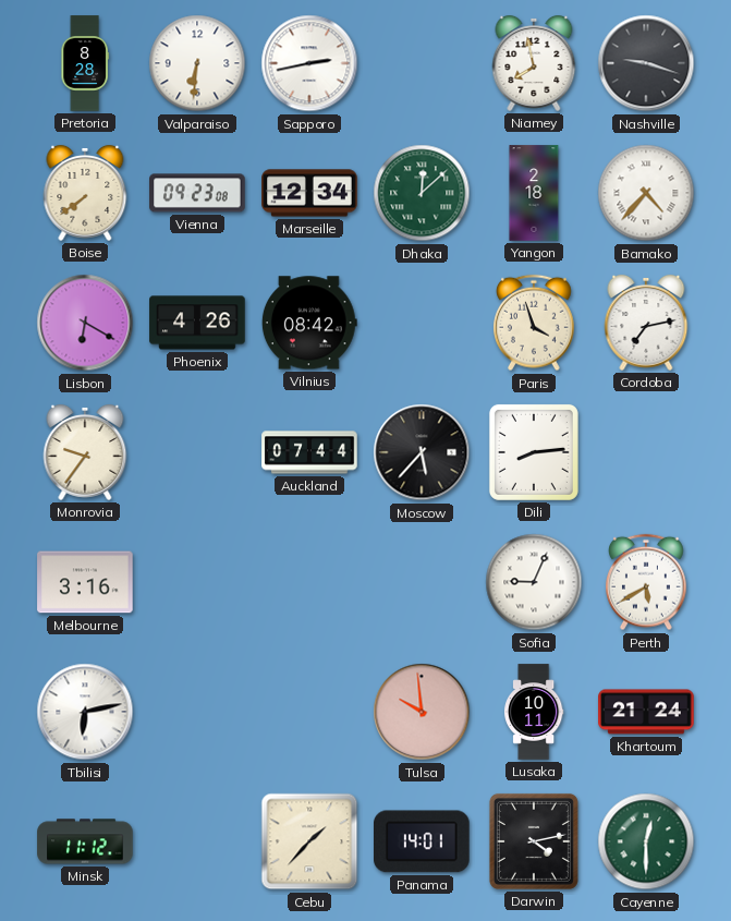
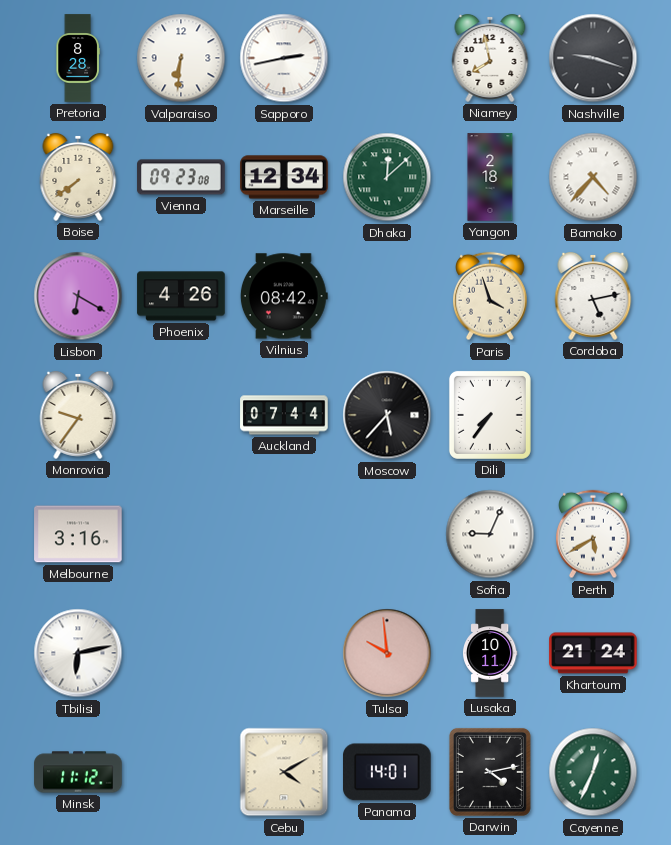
Cordoba: 7:13 -> 5:13 (593, 296)
Dili: 8:14 -> 7:36 (490, 415)
Cebu: 1:37 -> 4:10 (284, 772)
Cayenne: 12:30 -> 12:34 (593, 772)
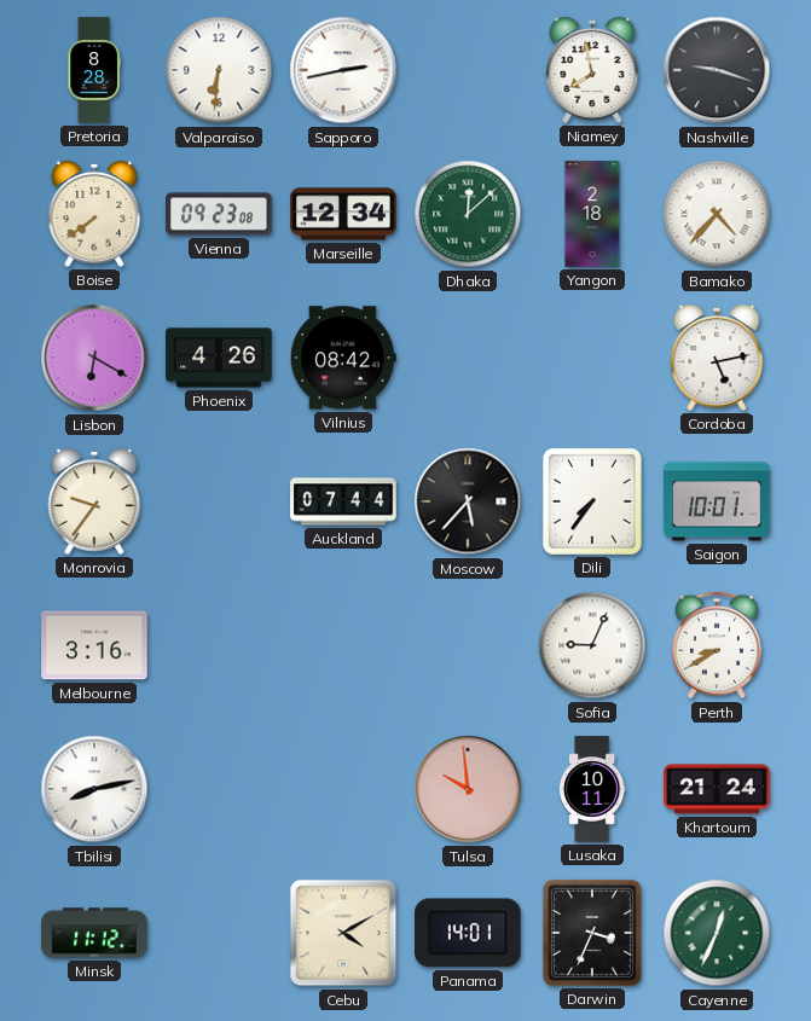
Paris: 3:57 -> none (491, 296)
Saigon: none -> 10:01 (717, 501)
Perth: 5:40 -> 8:40 (718, 645)
Tbilisi: 6:13 -> 8:13 (94, 789)
Darwin: 4:13 -> 3:34 (592, 933)
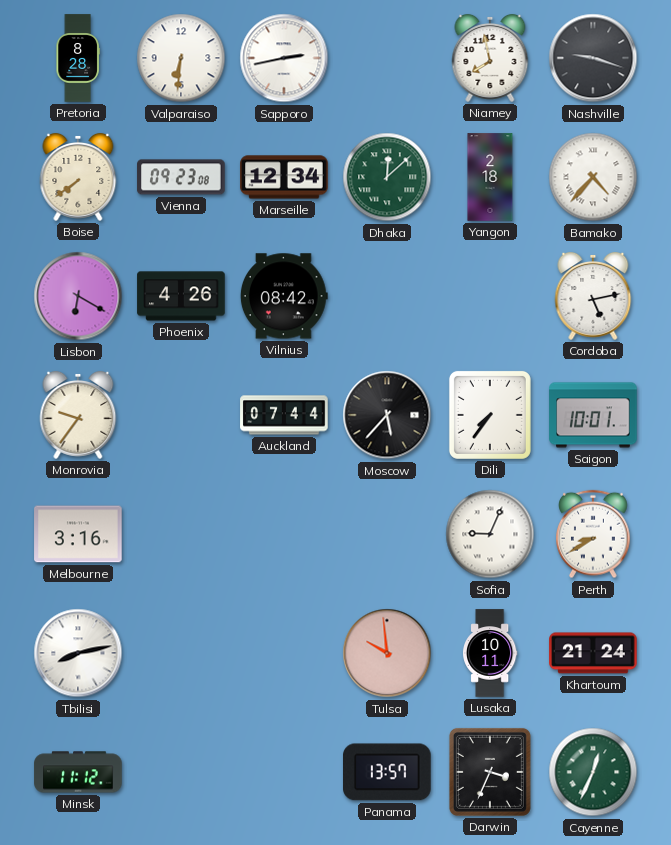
Cebu: 4:10 -> none (343, 933)
Panama: 14:01 -> 13:57 (387, 772)
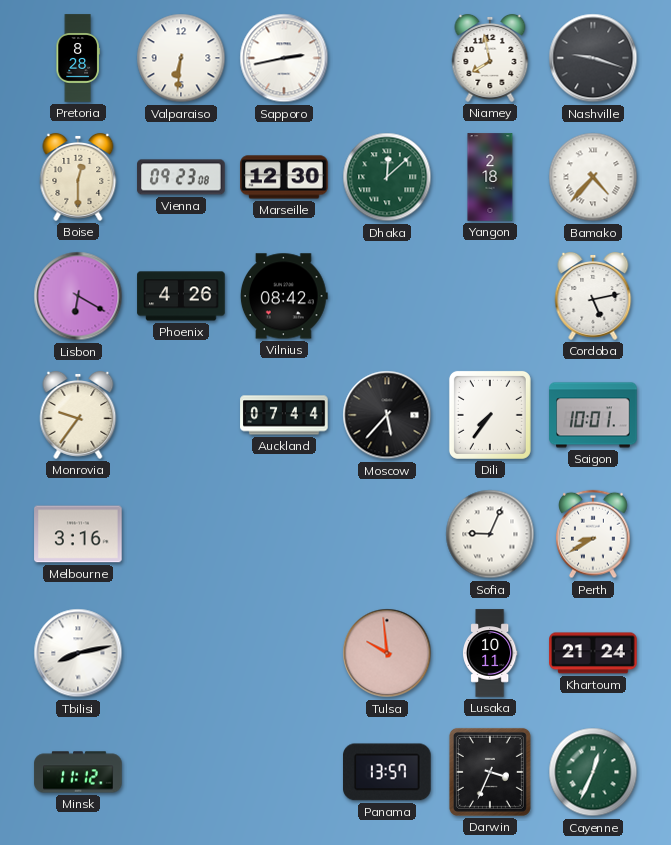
Boise: 7:39 -> 12:30 (78, 177)
Marseille: 12:34 -> 12:30 (284, 177)
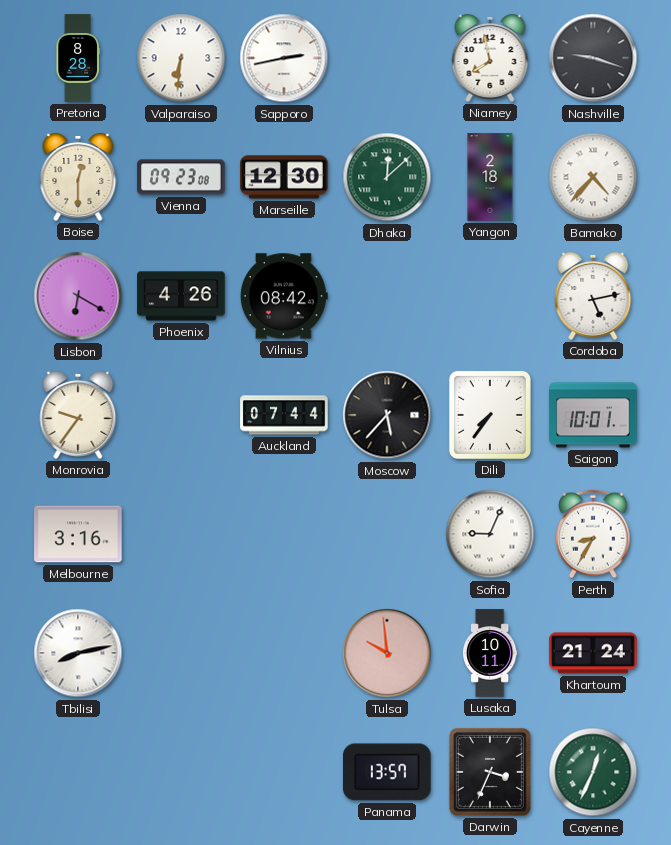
Perth: 8:40 -> 8:35 (594, 534)
Minsk: 11:12 -> none (78, 772)
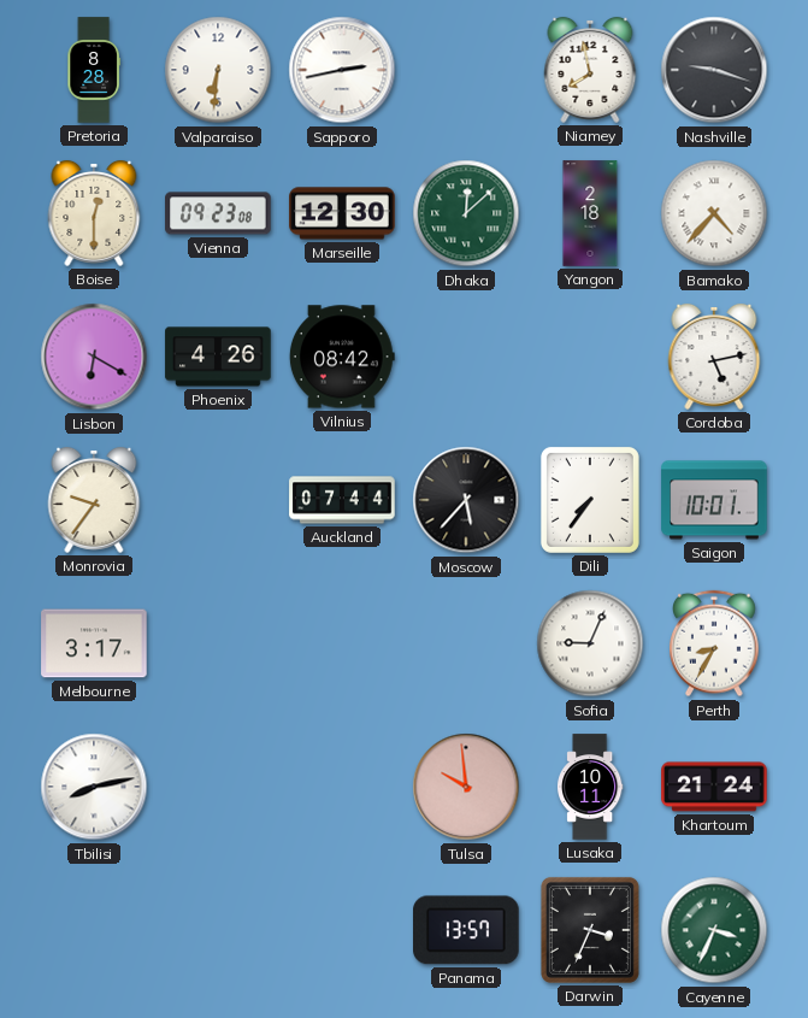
Melbourne: 3:16 -> 3:17 (94, 643)
Cayenne: 12:34 -> 3:34 (714, 930)
